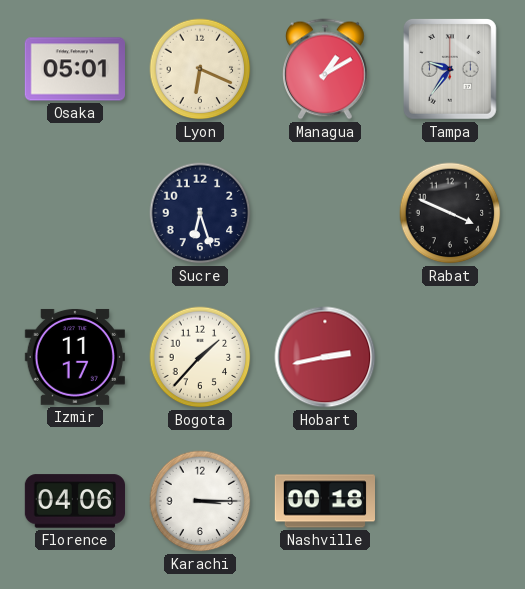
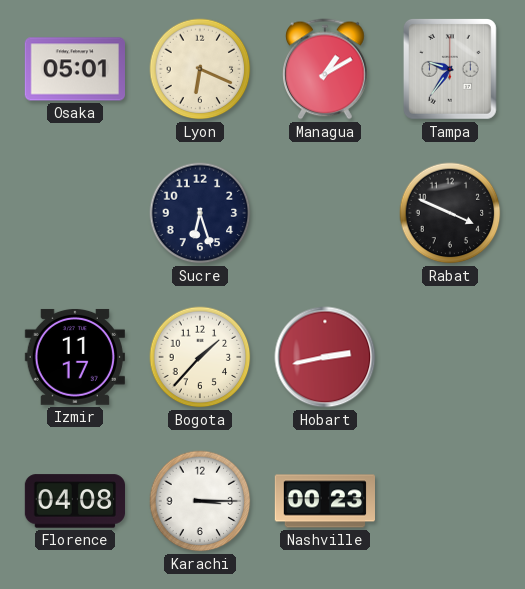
Florence: 04:06 -> 04:08 (74, 501)
Nashville: 00:18 -> 00:23 (324, 501)
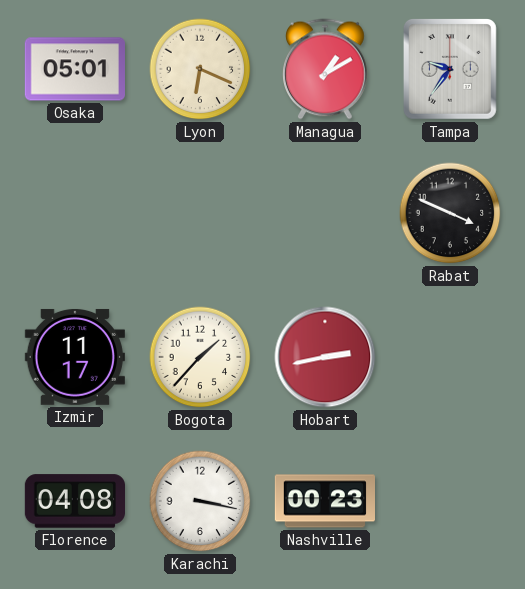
Sucre: 6:27 -> none (200, 213)
Karachi: 3:15 -> 3:17 (200, 501)
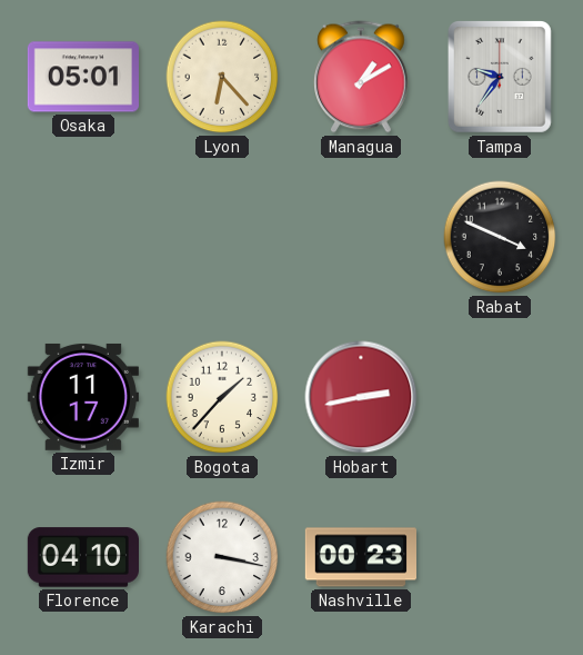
Lyon: 6:19 -> 6:23 (222, 77)
Florence: 04:08 -> 04:10 (82, 557)
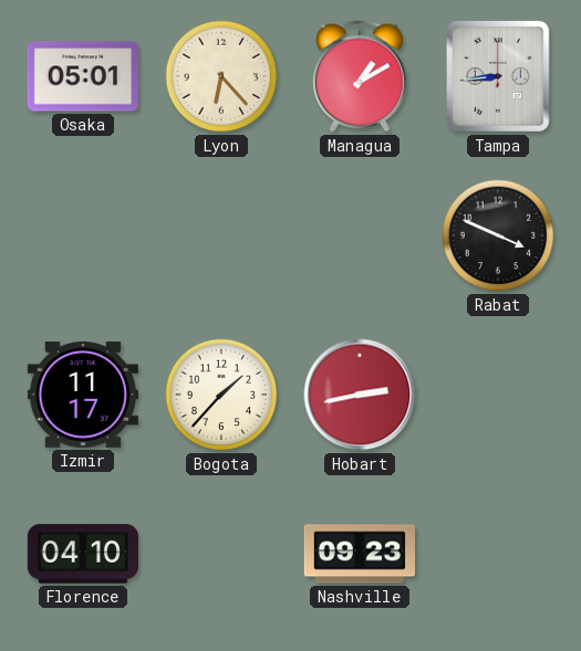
Tampa: 9:36 -> 8:44 (498, 77)
Karachi: 3:17 -> none (222, 557)
Nashville: 00:23 -> 09:23 (359, 554)
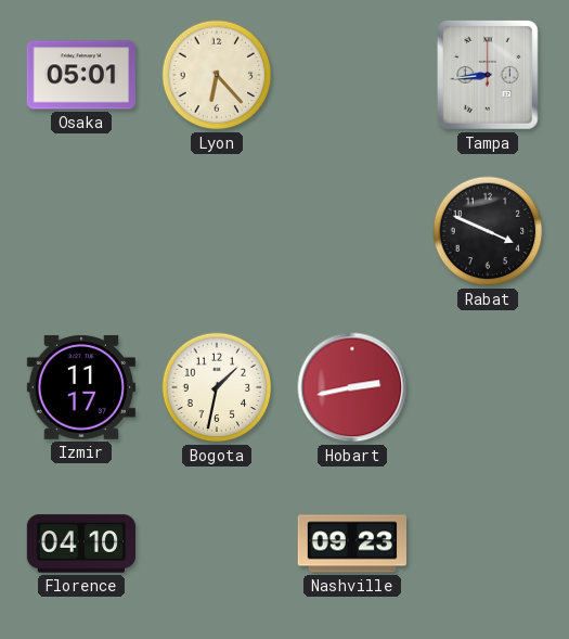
Managua: 1:10 -> none (361, 76)
Bogota: 1:37 -> 1:32 (217, 387)
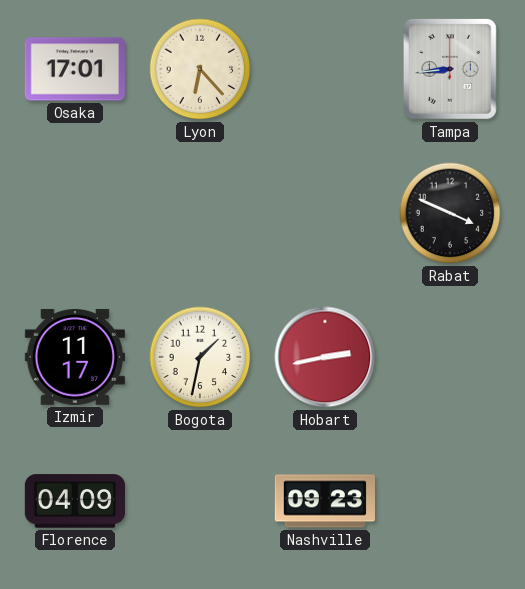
Osaka: 05:01 -> 17:01 (74, 69)
Florence: 04:10 -> 04:09 (74, 501)
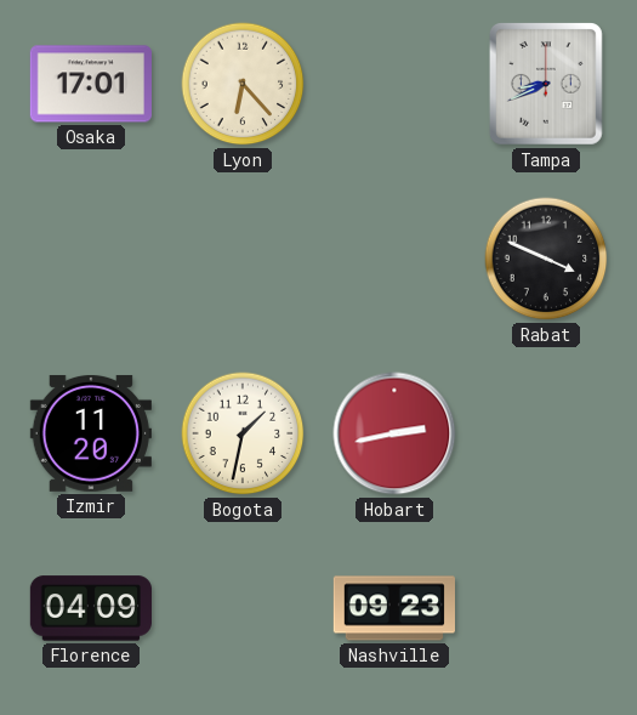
Tampa: 8:44 -> 8:41 (546, 85)
Izmir: 11:17 -> 11:20 (91, 433)
